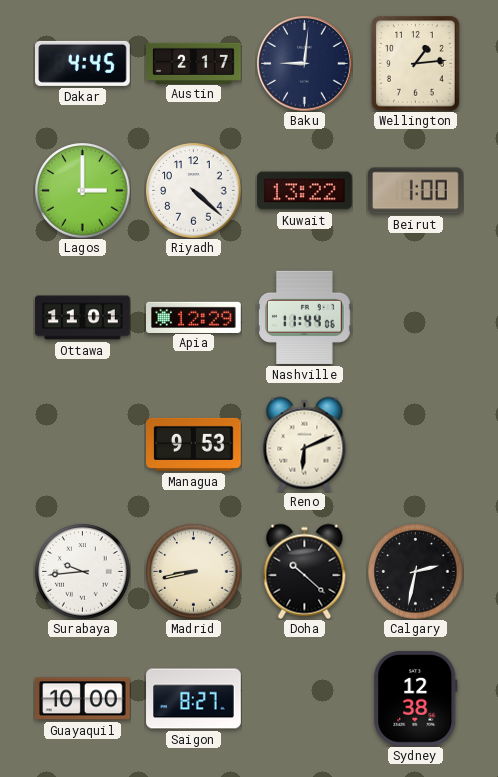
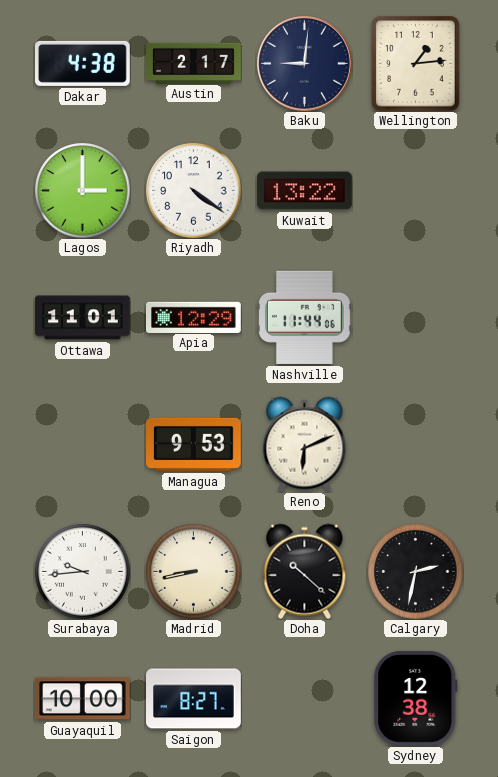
Dakar: 4:45 -> 4:38 (83, 63)
Riyadh: 4:22 -> 4:21 (193, 190)
Beirut: 1:00 -> none (416, 191)
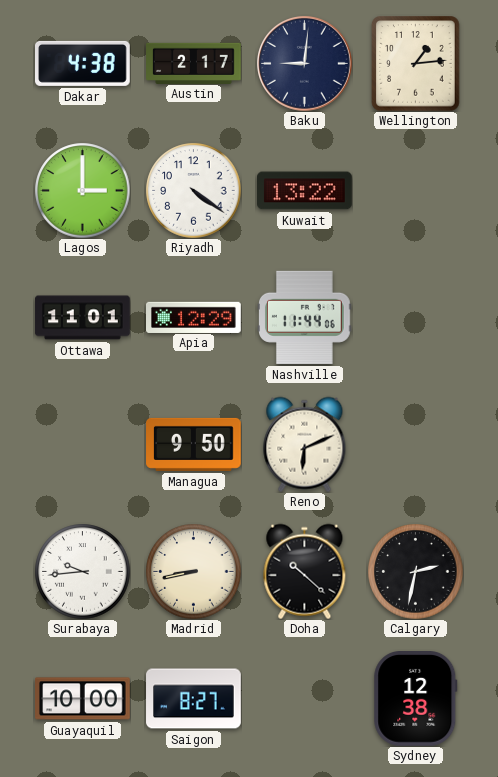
Managua: 9:53 -> 9:50 (194, 444)
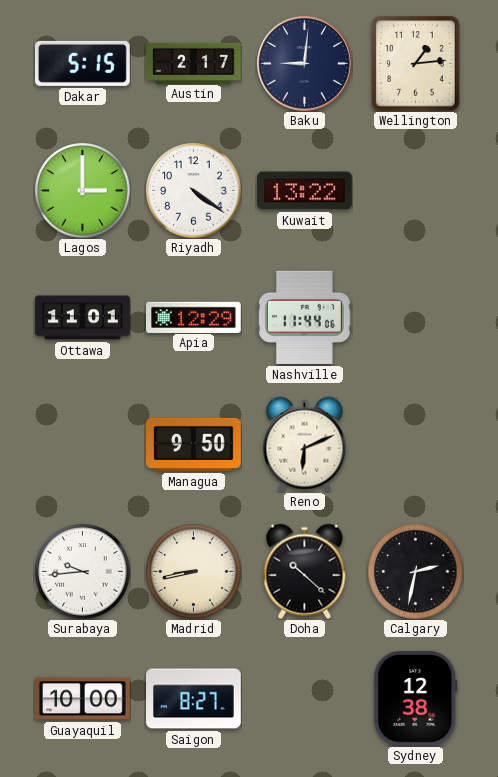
Dakar: 4:38 -> 5:15 (83, 63)
